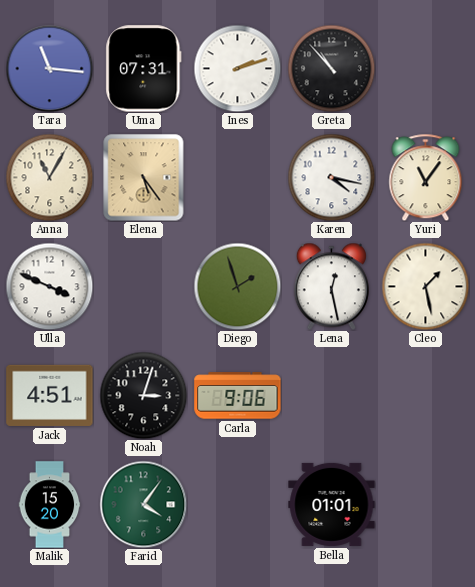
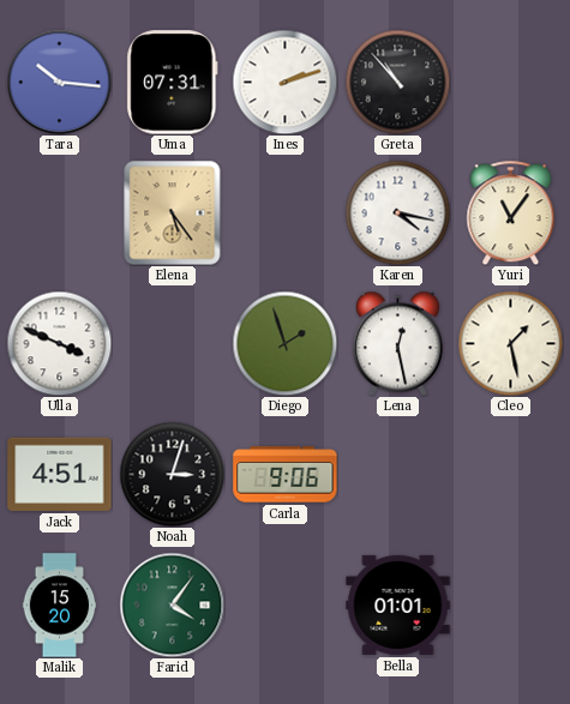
Tara: 11:16 -> 10:16 (59, 82)
Anna: 11:05 -> none (49, 177)
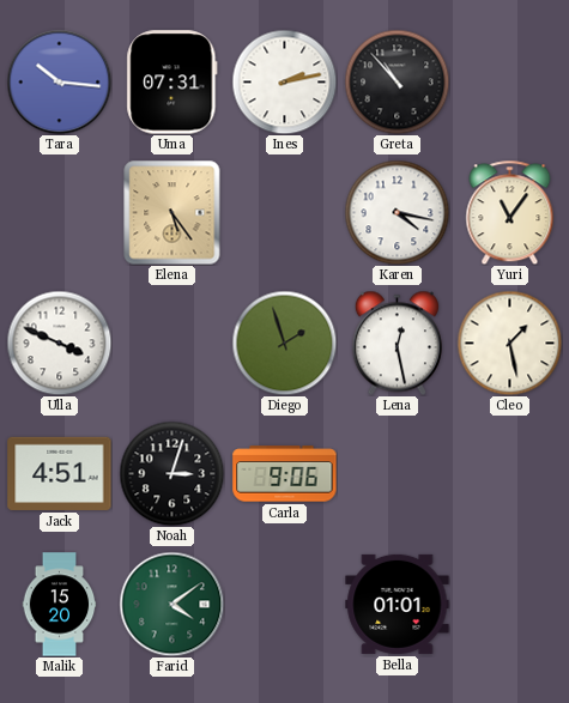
Ines: 2:12 -> 2:13 (284, 81)
Farid: 4:06 -> 4:09 (171, 604)
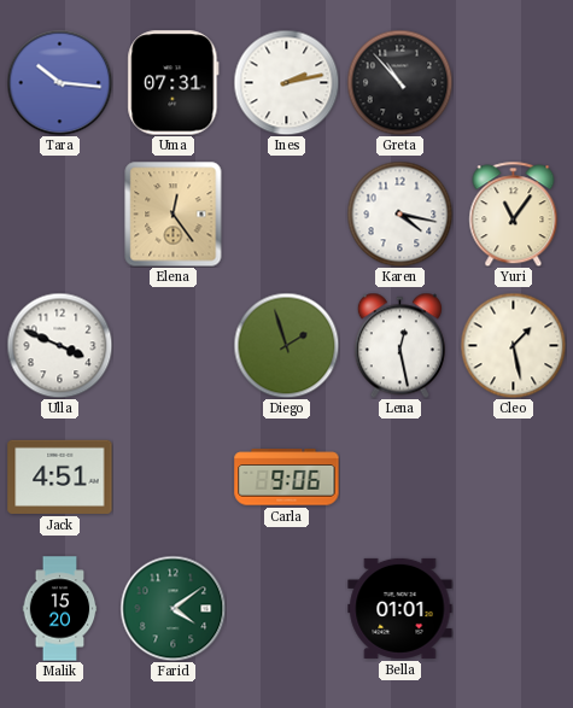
Elena: 5:24 -> 12:24 (174, 213)
Noah: 3:03 -> none (171, 473)
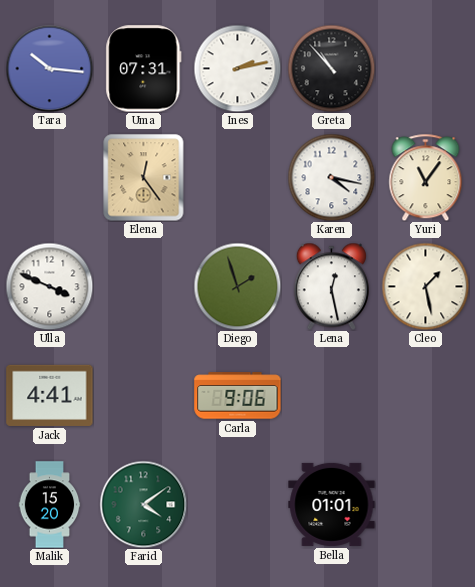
Jack: 4:51 -> 4:41 (50, 395)
